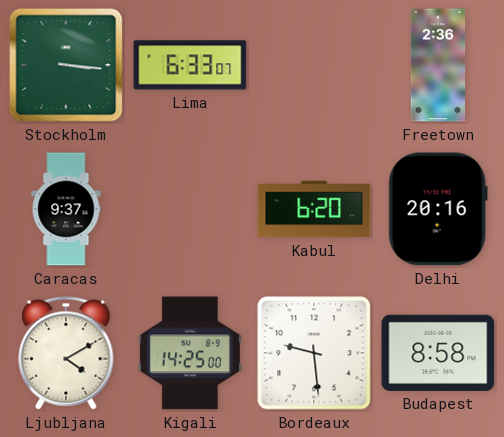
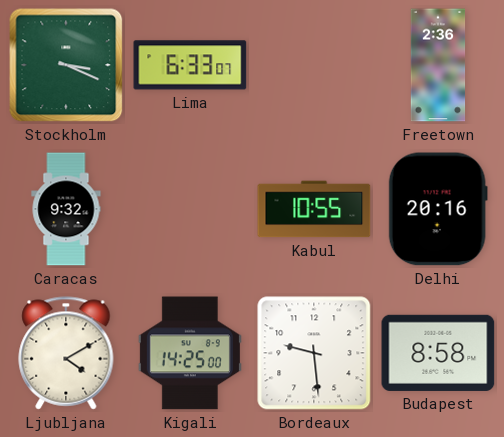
Stockholm: 3:16 -> 3:19 (66, 65)
Caracas: 9:37 -> 9:32 (66, 209)
Kabul: 6:20 -> 10:55 (314, 209)
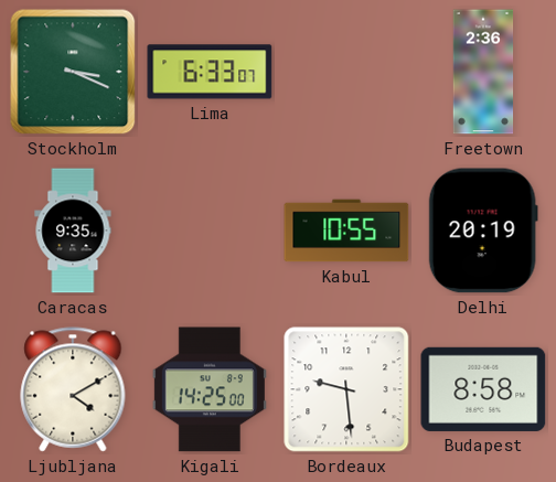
Caracas: 9:32 -> 9:35 (73, 231)
Delhi: 20:16 -> 20:19 (483, 231)
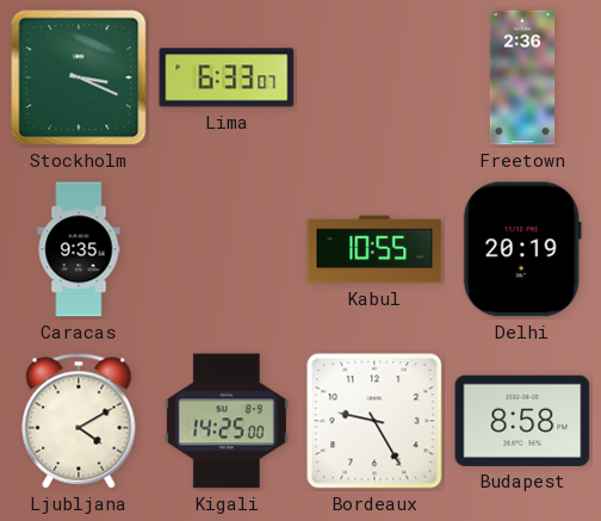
Bordeaux: 9:29 -> 9:25 (374, 421)
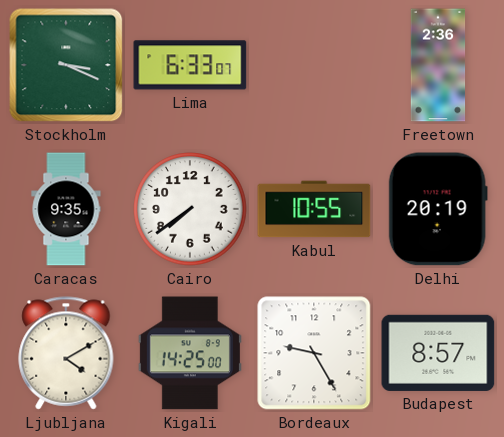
Cairo: none -> 7:39 (190, 209)
Budapest: 8:58 -> 8:57 (438, 353)
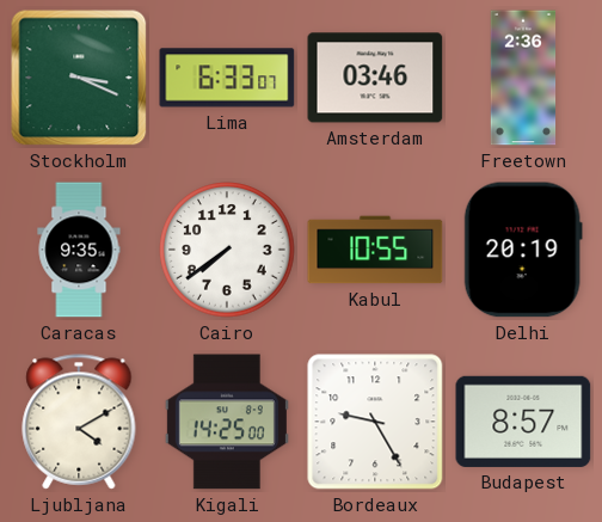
Amsterdam: none -> 03:46 (375, 78)
